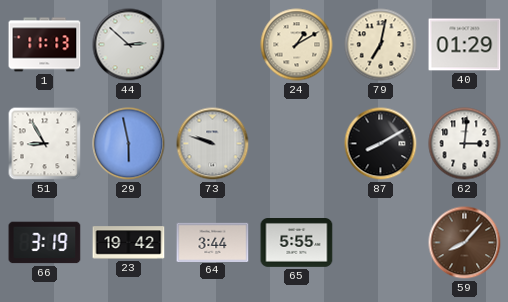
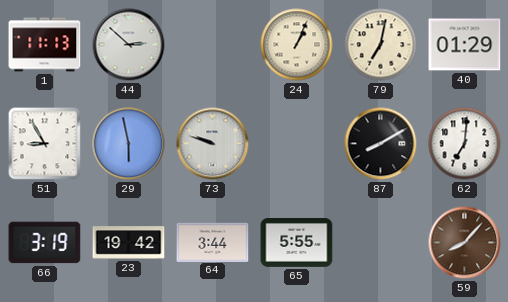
24: 1:10 -> 1:04 (297, 45)
62: 3:01 -> 7:01 (465, 144)
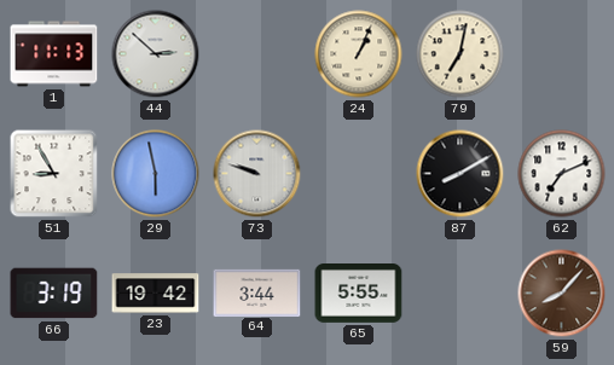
40: 01:29 -> none (465, 45)
62: 7:01 -> 7:11 (562, 174)
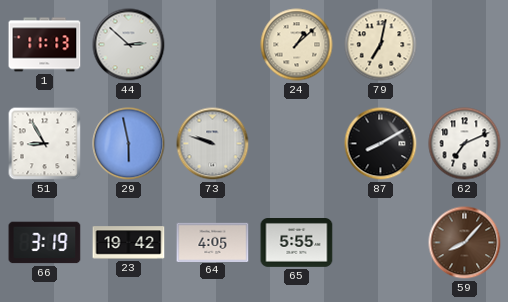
24: 1:04 -> 1:08 (297, 45)
64: 3:44 -> 4:05 (213, 242)
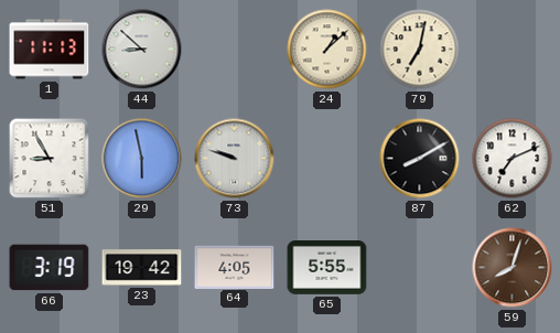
44: 2:52 -> 8:52 (142, 50)
59: 8:07 -> 8:03 (513, 268)
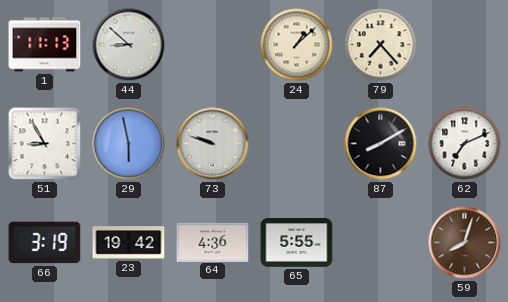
79: 7:02 -> 7:23 (381, 45)
64: 4:05 -> 4:36 (213, 242)
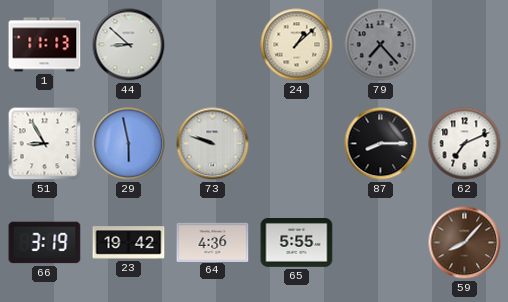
79 dial: cream -> grey (381, 45)
87: 8:10 -> 8:15 (381, 144)
59: 8:03 -> 8:07 (465, 243)
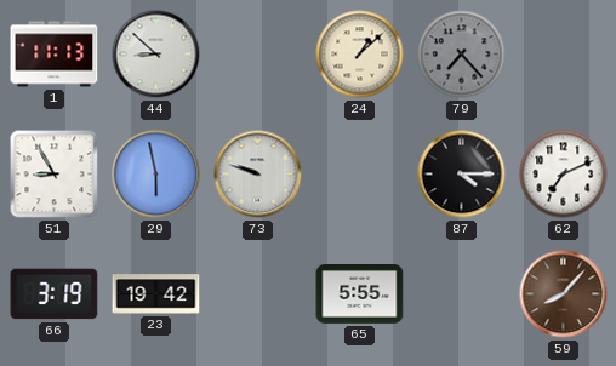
87: 8:15 -> 4:15 (462, 175)
64: 4:36 -> none (213, 242)
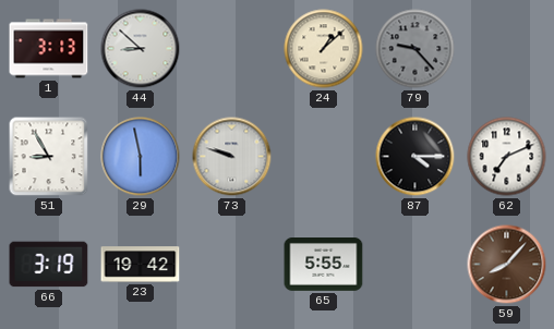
1: 11:13 -> 3:13 (49, 49)
79: 7:23 -> 9:23 (415, 49)
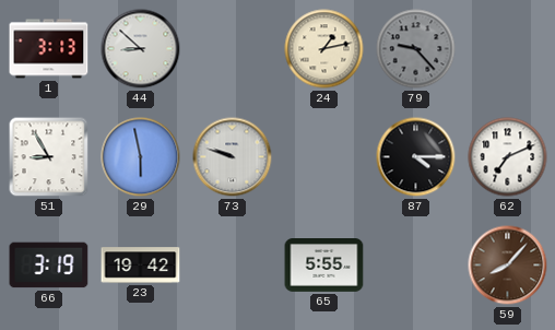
24: 1:08 -> 1:13 (324, 49)
